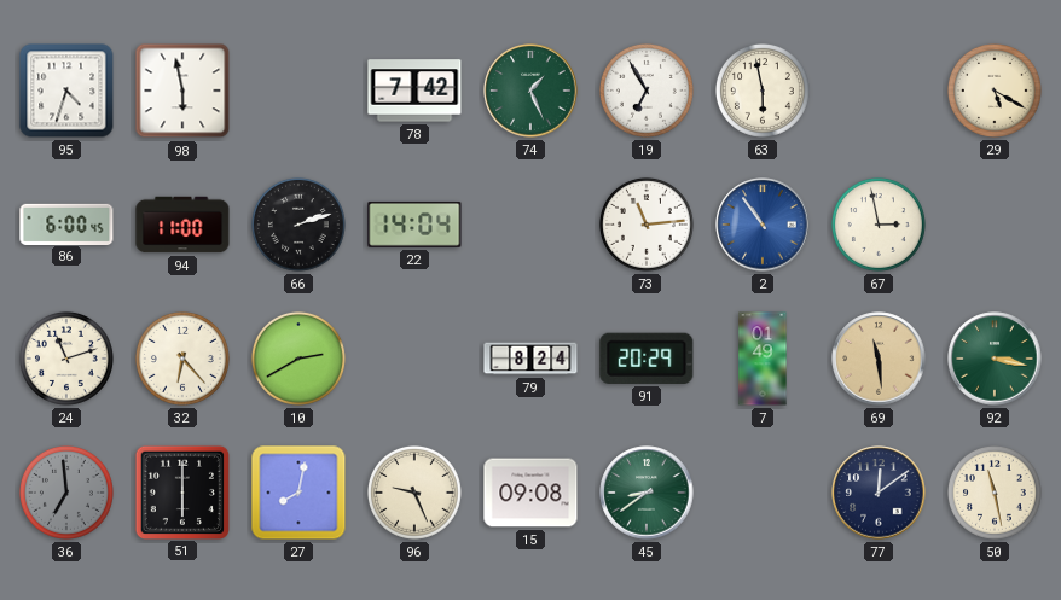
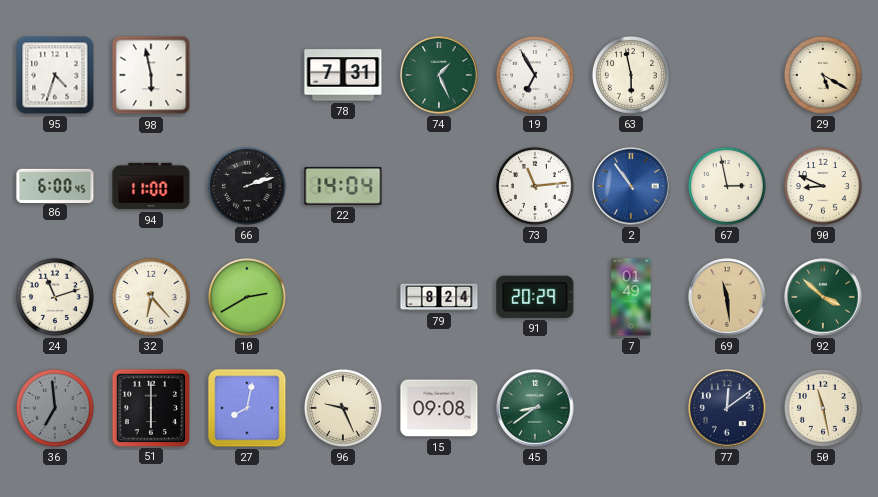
78: 7:42 -> 7:31 (343, 75)
90: none -> 8:49 (823, 186)
92: 3:17 -> 3:52 (823, 297)
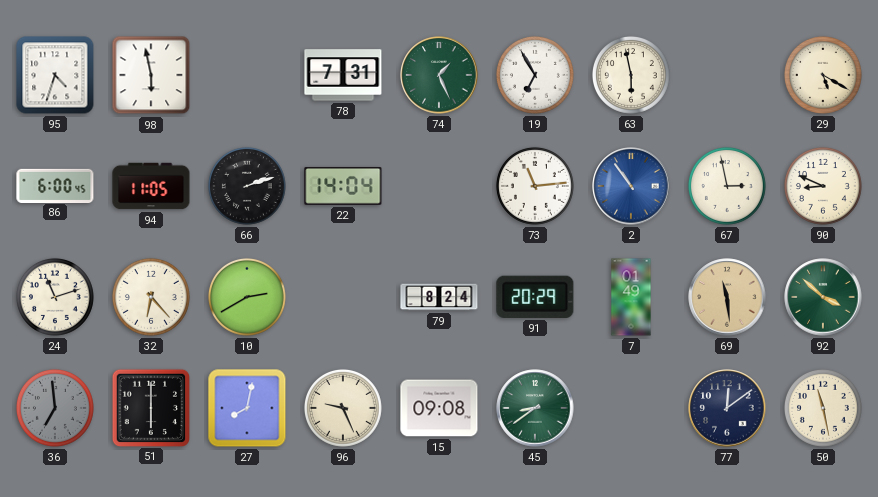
94: 11:00 -> 11:05 (151, 186)
